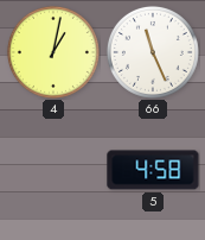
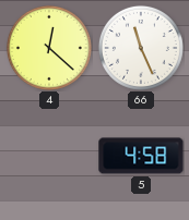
4: 1:02 -> 12:22 (49, 48)
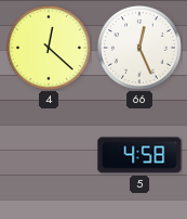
66: 11:26 -> 12:26 (139, 48)
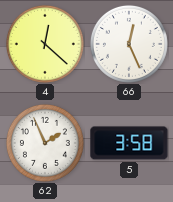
62: none -> 1:56 (45, 143)
5: 4:58 -> 3:58 (129, 143)
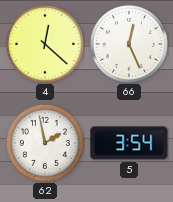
62: 1:56 -> 1:58 (45, 143)
5: 3:58 -> 3:54 (129, 143)
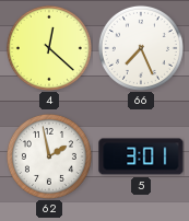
66: 12:26 -> 7:26 (141, 48)
5: 3:54 -> 3:01 (141, 156)
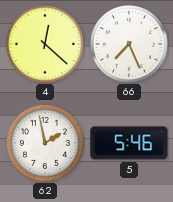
5: 3:01 -> 5:46 (129, 143)
